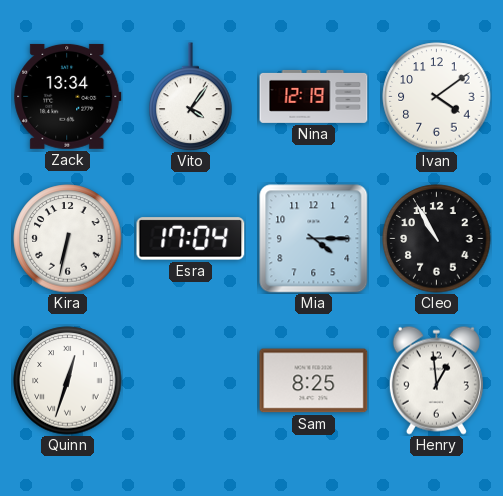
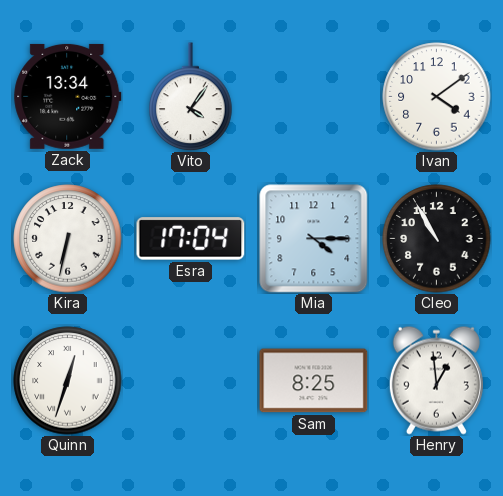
Nina: 12:19 -> none (314, 96)
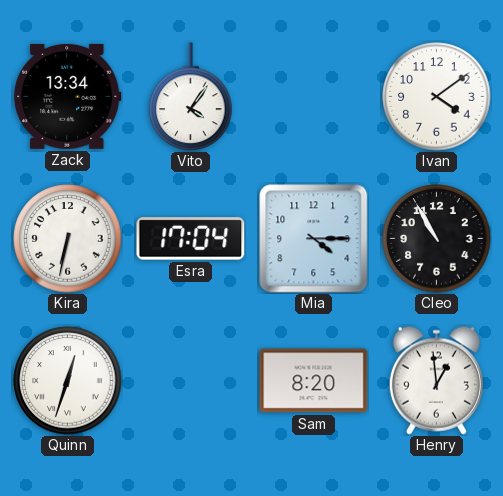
Sam: 8:25 -> 8:20 (314, 381)
